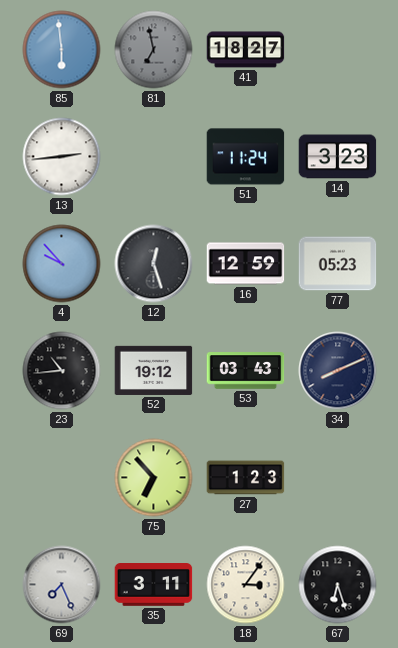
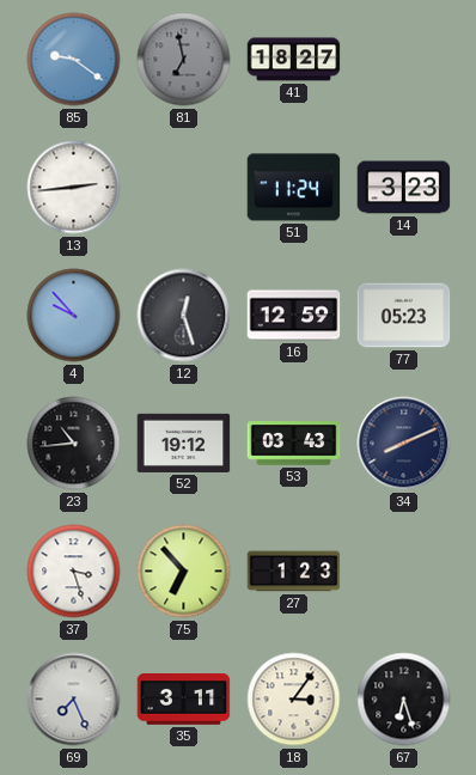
85: 5:59 -> 9:21 (74, 60)
37: none -> 3:27 (74, 572)
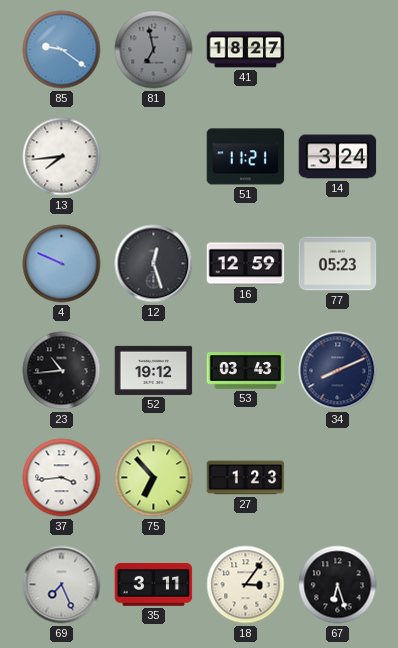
13: 2:44 -> 7:44 (62, 157)
51: 11:24 -> 11:21 (246, 157)
14: 3:23 -> 3:24 (338, 157)
4: 9:53 -> 9:49 (62, 264)
37: 3:27 -> 3:44 (62, 478)
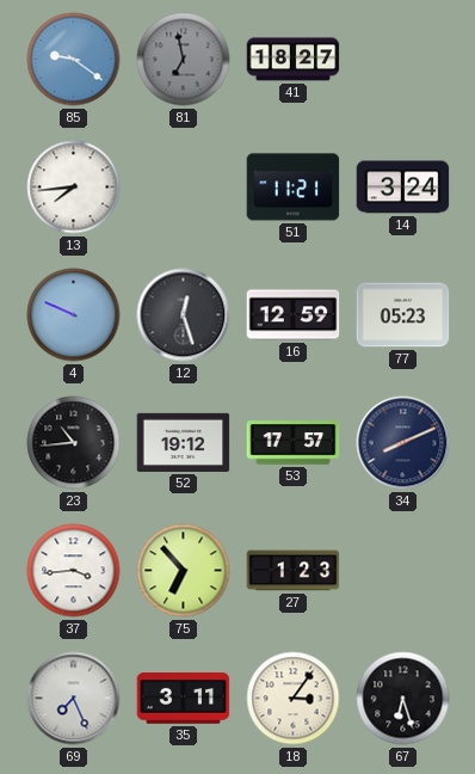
53: 03:43 -> 17:57 (294, 443)
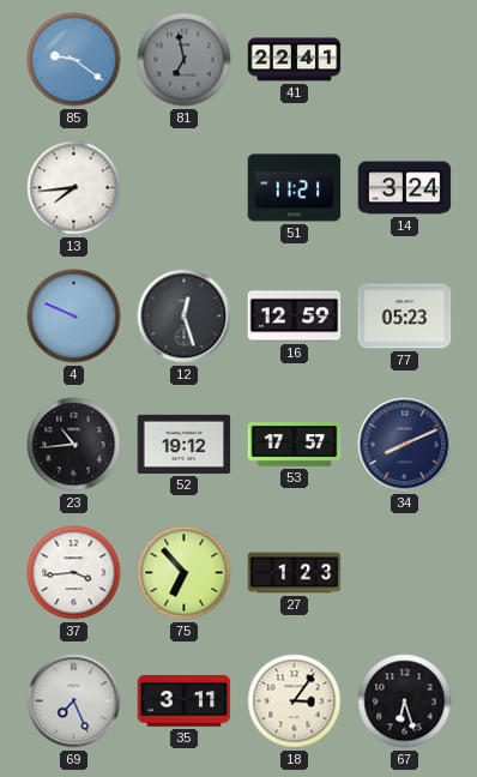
41: 18:27 -> 22:41 (295, 60)
